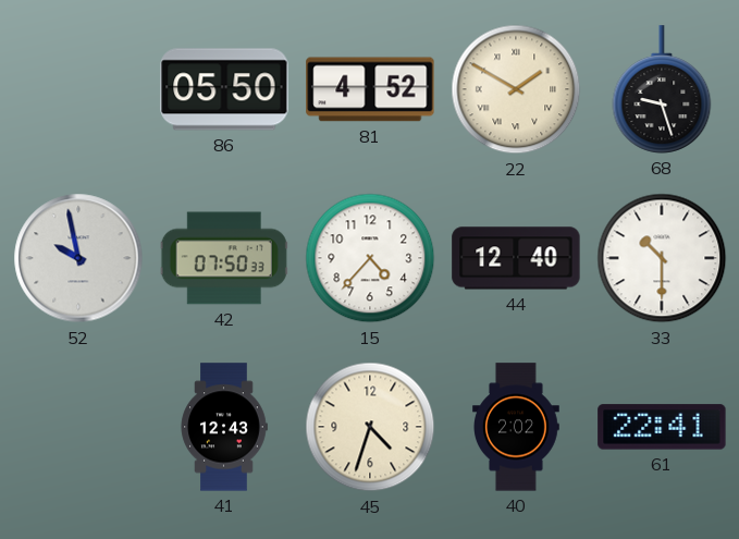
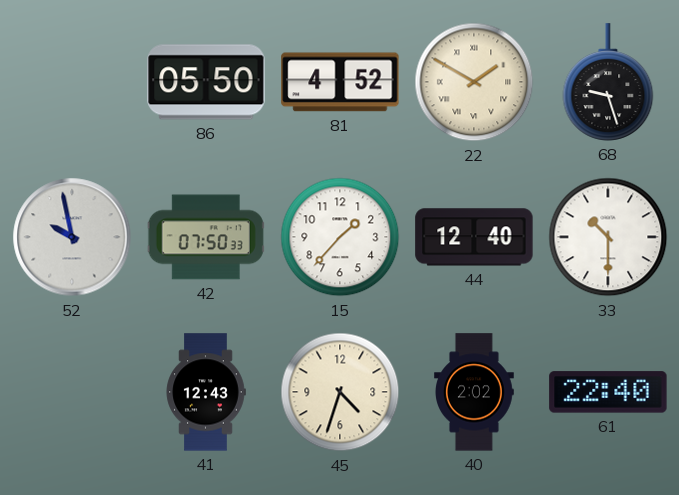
15: 4:37 -> 1:37 (340, 237)
61: 22:41 -> 22:40 (608, 392)
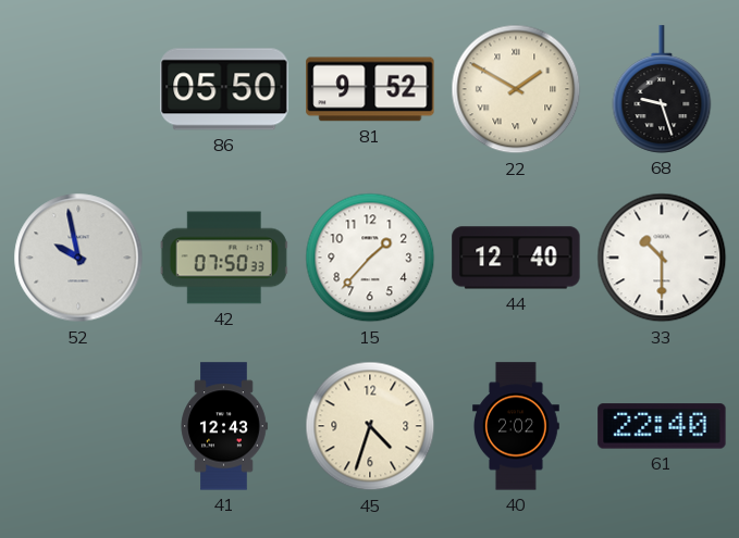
81: 4:52 -> 9:52 (370, 89)
